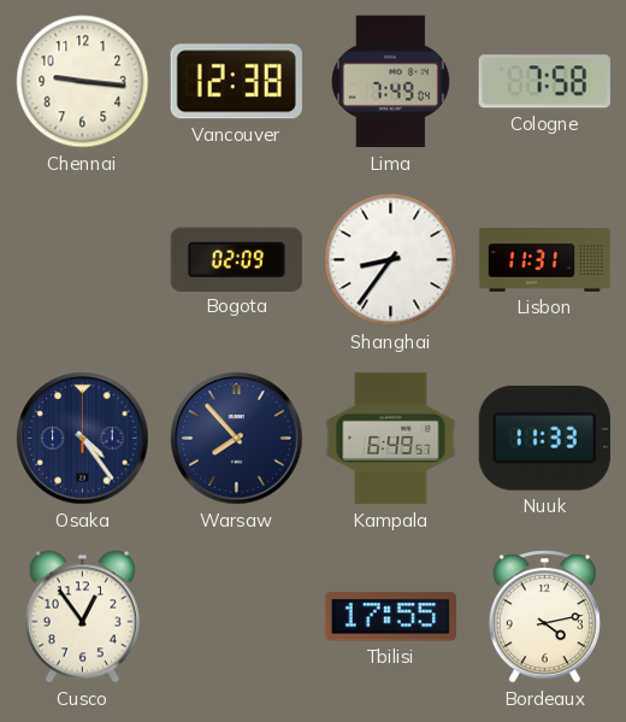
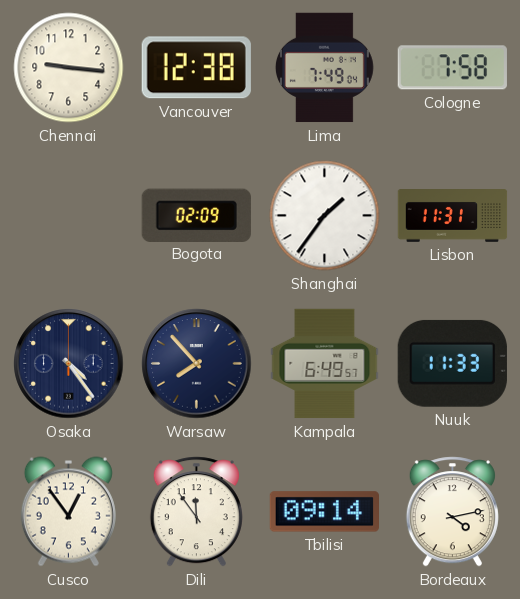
Shanghai: 8:36 -> 1:36 (325, 216)
Dili: none -> 11:54 (196, 512)
Tbilisi: 17:55 -> 09:14 (324, 512)
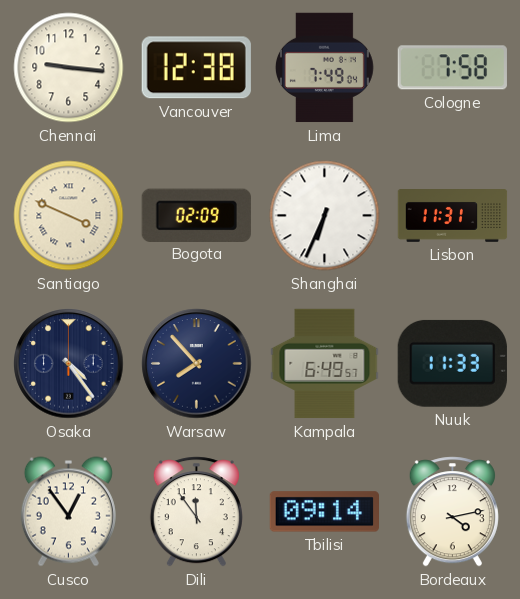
Santiago: none -> 3:49 (69, 216)
Shanghai: 1:36 -> 6:34 (325, 216)
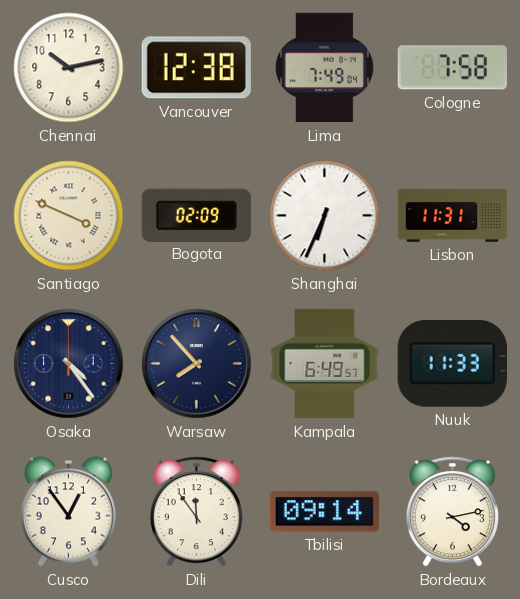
Chennai: 9:16 -> 10:13 (69, 68)
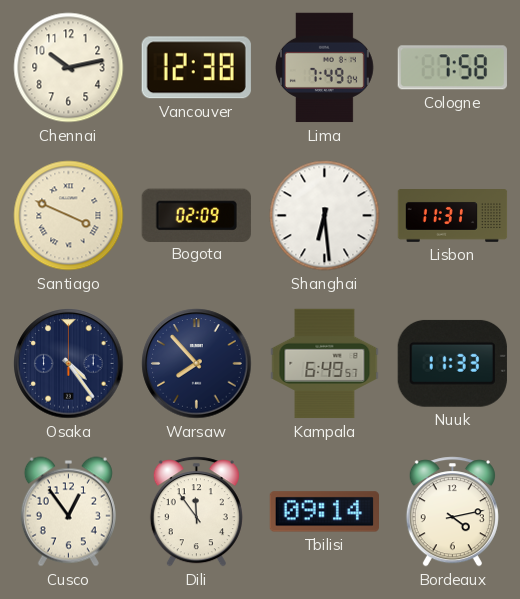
Shanghai: 6:34 -> 6:29 (325, 216)
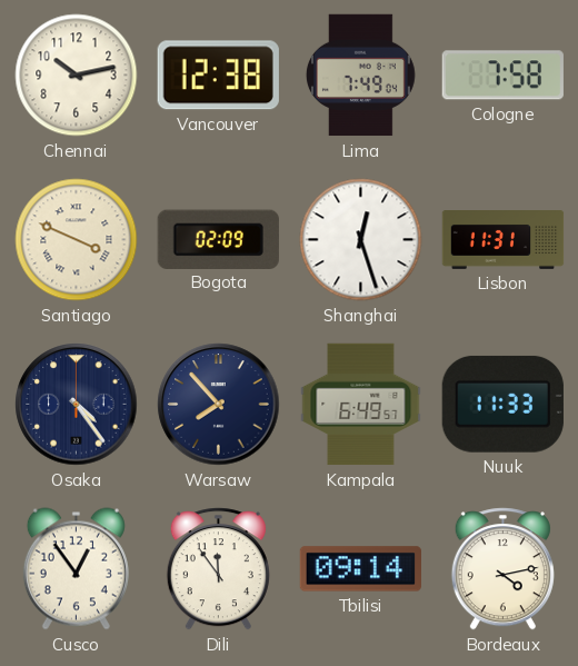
Shanghai: 6:29 -> 12:27 (361, 240)
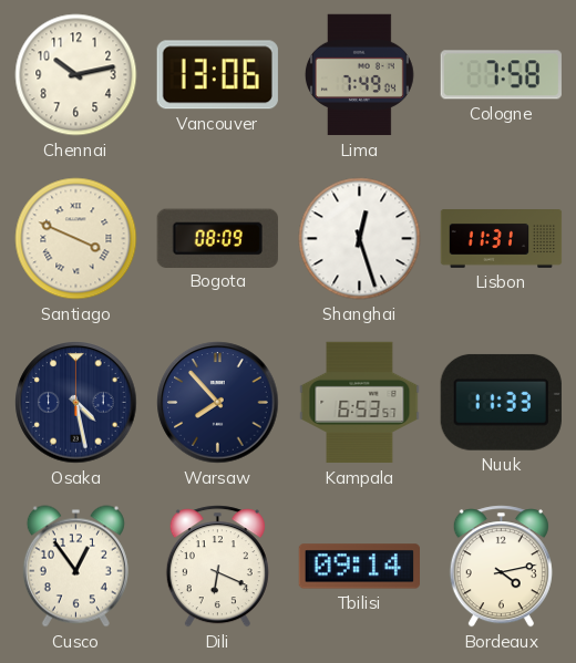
Vancouver: 12:38 -> 13:06 (217, 75)
Bogota: 02:09 -> 08:09 (217, 238)
Osaka: 4:24 -> 4:28 (76, 403)
Kampala: 6:49 -> 6:53 (360, 403)
Dili: 11:54 -> 6:19 (217, 567)
